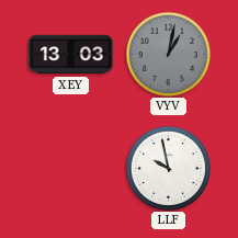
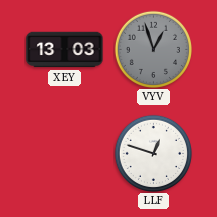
VYV: 1:02 -> 12:57 (153, 49)
LLF: 9:58 -> 12:48 (153, 153)
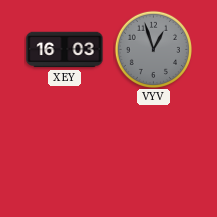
XEY: 13:03 -> 16:03 (65, 50)
LLF: 12:48 -> none (153, 153)
